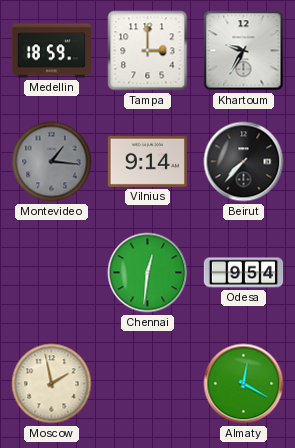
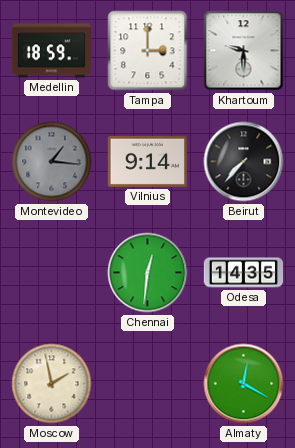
Khartoum: 9:35 -> 9:30 (244, 51)
Odesa: 9:54 -> 14:35 (244, 273)
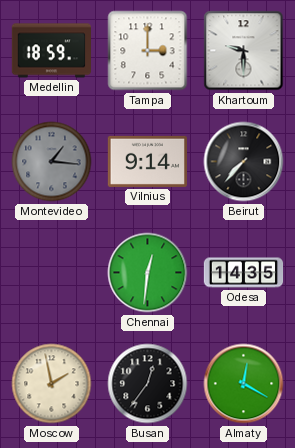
Busan: none -> 12:36 (148, 384)
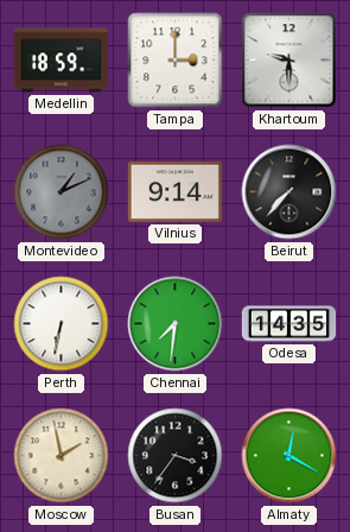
Montevideo: 1:16 -> 1:11 (62, 192)
Perth: none -> 6:32 (62, 324)
Chennai: 12:31 -> 7:31 (176, 324)
Busan: 12:36 -> 3:36 (176, 456)
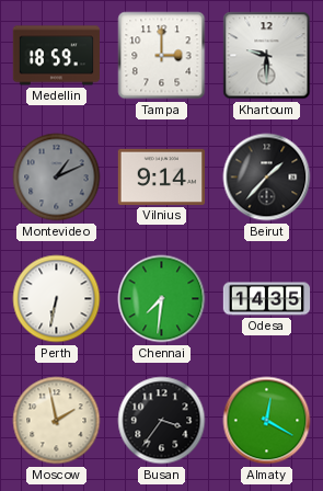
Beirut: 7:37 -> 1:37 (267, 178)
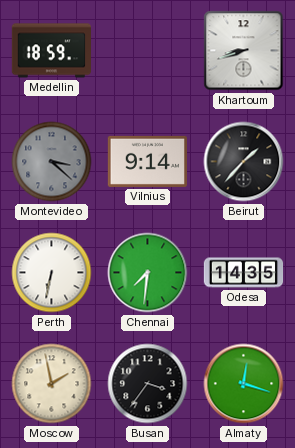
Tampa: 3:00 -> none (162, 56)
Khartoum: 9:30 -> 8:42 (244, 51)
Montevideo: 1:11 -> 3:22 (52, 162)
Almaty: 12:20 -> 12:18 (244, 384)
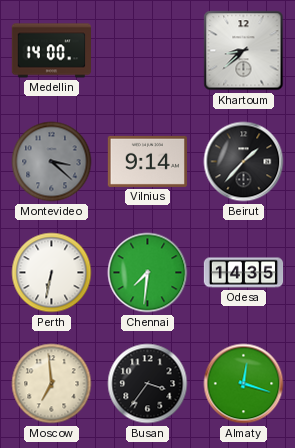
Medellin: 18:59 -> 14:00 (51, 51)
Khartoum: 8:42 -> 8:38 (244, 51)
Moscow: 1:58 -> 6:59 (52, 384)
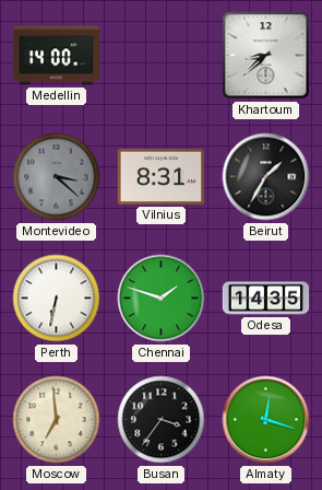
Vilnius: 9:14 -> 8:31 (160, 176)
Beirut: 1:37 -> 1:35 (266, 177)
Chennai: 7:31 -> 1:48 (162, 299)
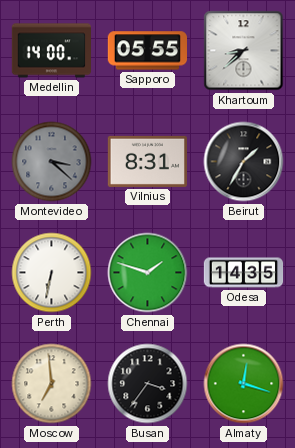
Sapporo: none -> 05:55 (147, 51)
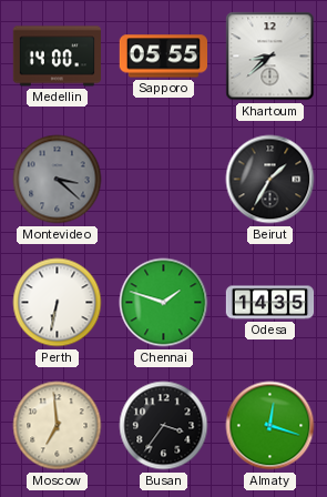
Vilnius: 8:31 -> none (147, 161)
